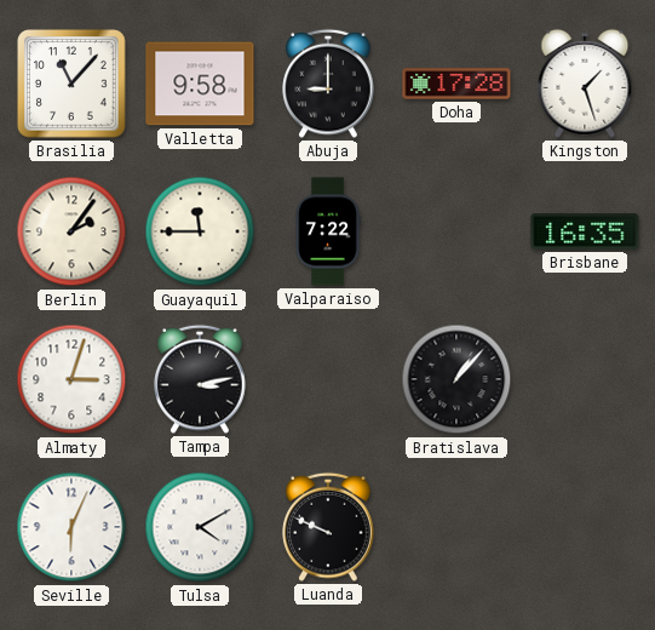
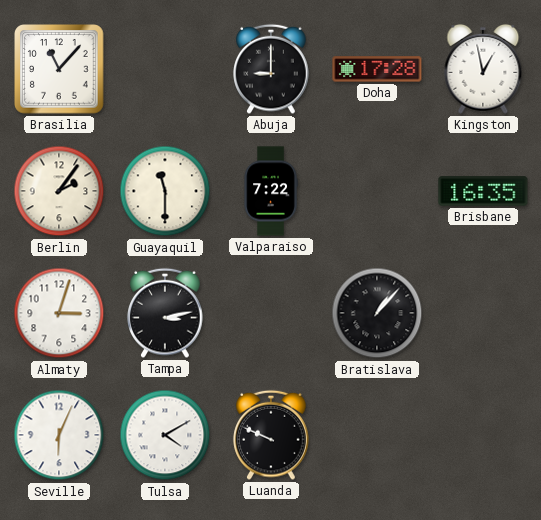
Valletta: 9:58 -> none (200, 84)
Kingston: 1:27 -> 12:58 (483, 69)
Guayaquil: 11:45 -> 11:30 (165, 191)
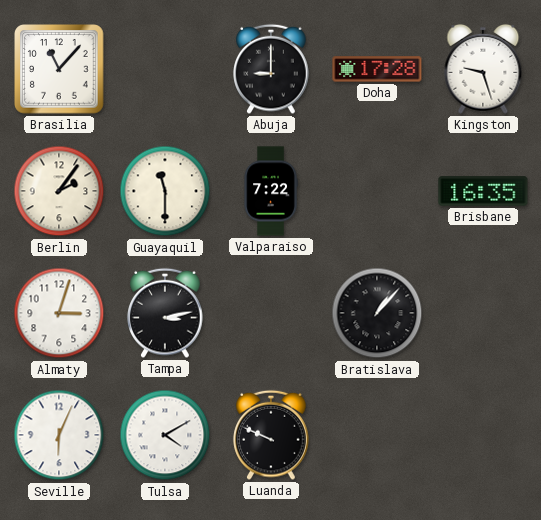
Kingston: 12:58 -> 9:27 (483, 69)
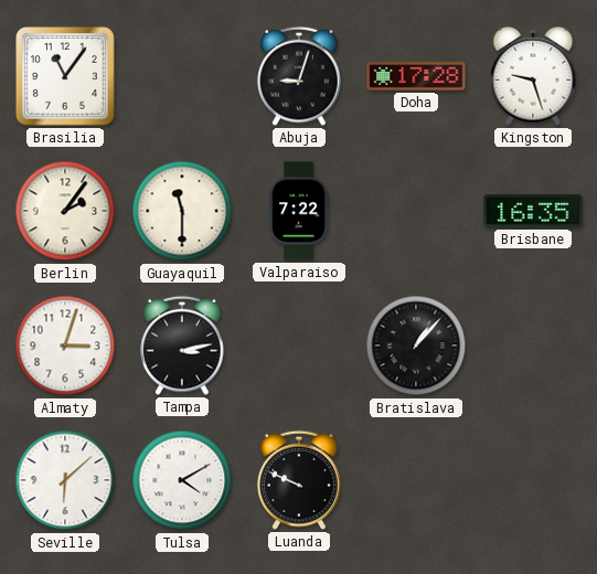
Brasilia: 11:07 -> 11:06 (65, 76)
Abuja: 9:00 -> 9:03 (299, 76)
Seville: 6:04 -> 6:08 (65, 480)
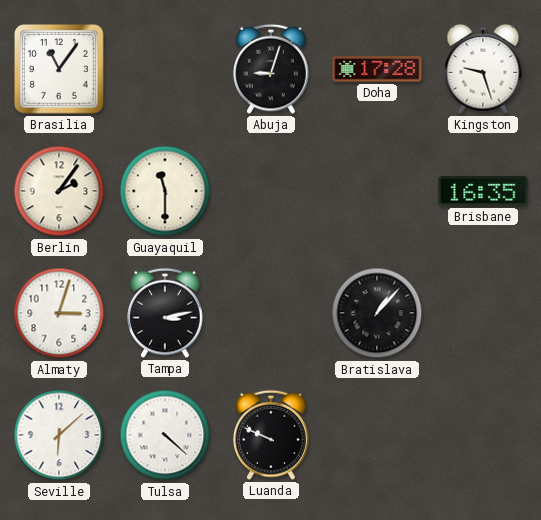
Valparaiso: 7:22 -> none (299, 211)
Tulsa: 4:10 -> 4:22 (165, 435)
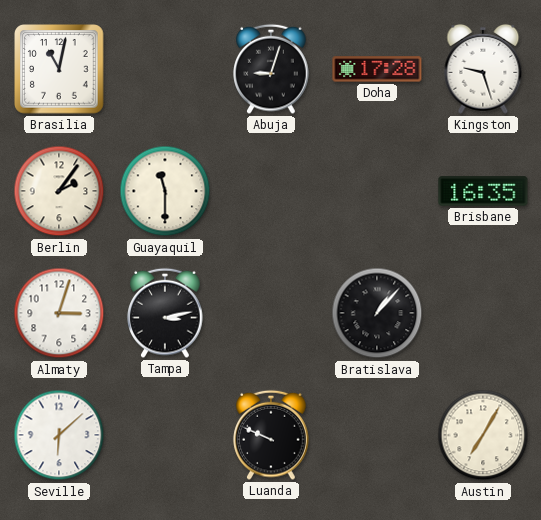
Brasilia: 11:06 -> 11:02 (59, 69)
Tulsa: 4:22 -> none (165, 435)
Austin: none -> 7:05 (483, 435)
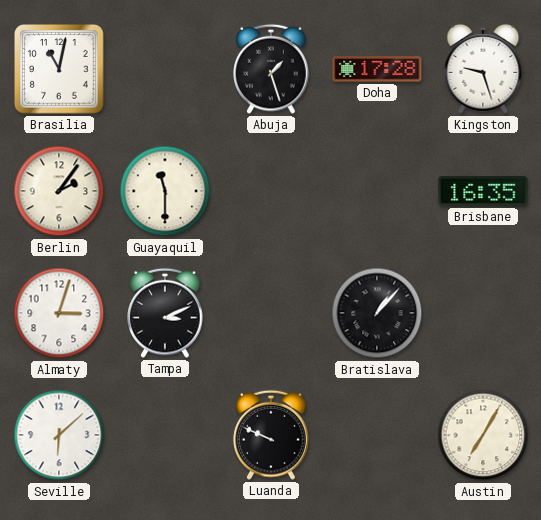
Abuja: 9:03 -> 1:27 (271, 69)
Tampa: 3:13 -> 3:11 (165, 313)
